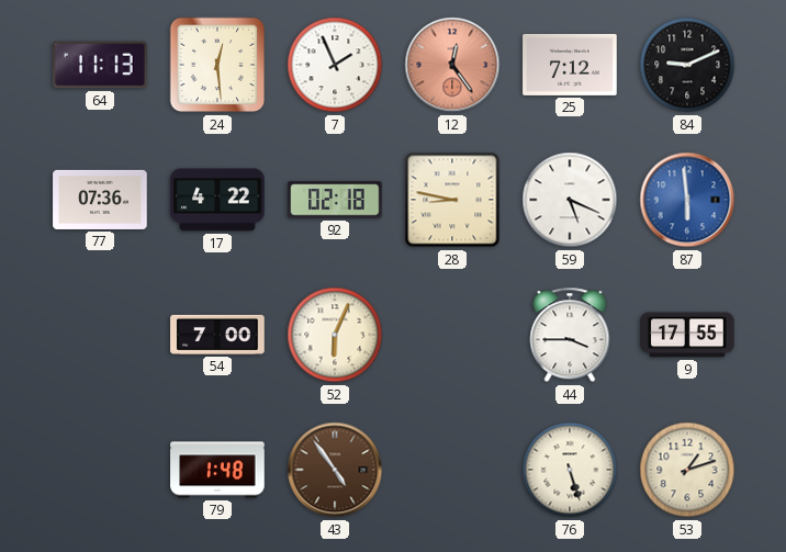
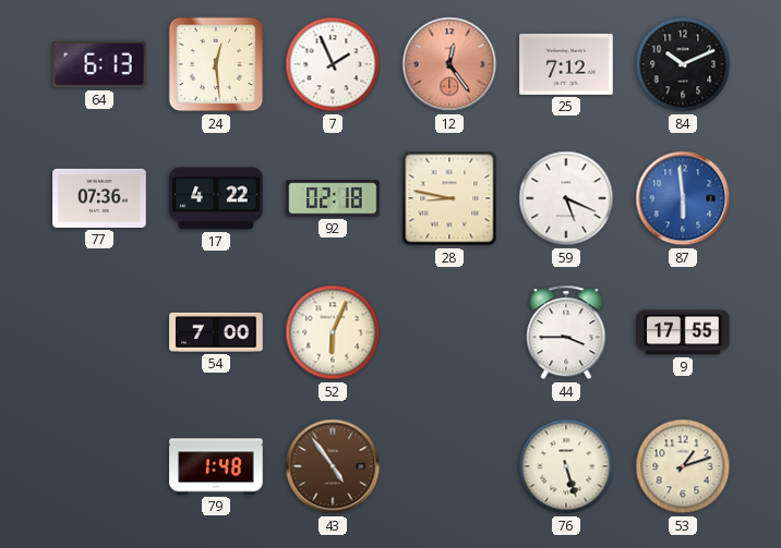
64: 11:13 -> 6:13 (99, 64)
84: 9:11 -> 10:11 (683, 64)
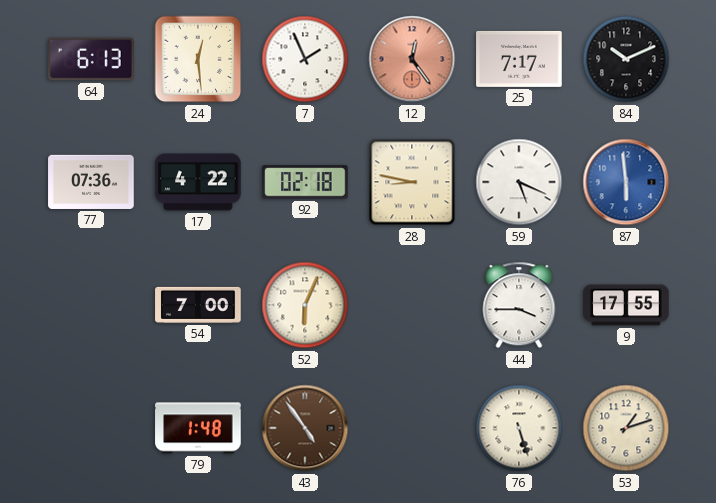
25: 7:12 -> 7:17 (519, 59)
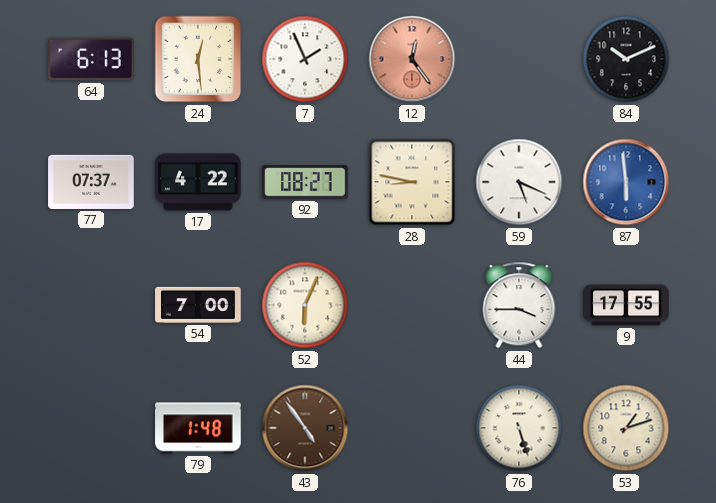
25: 7:17 -> none (519, 59)
77: 07:36 -> 07:37 (91, 182)
92: 02:18 -> 08:27 (305, 182)
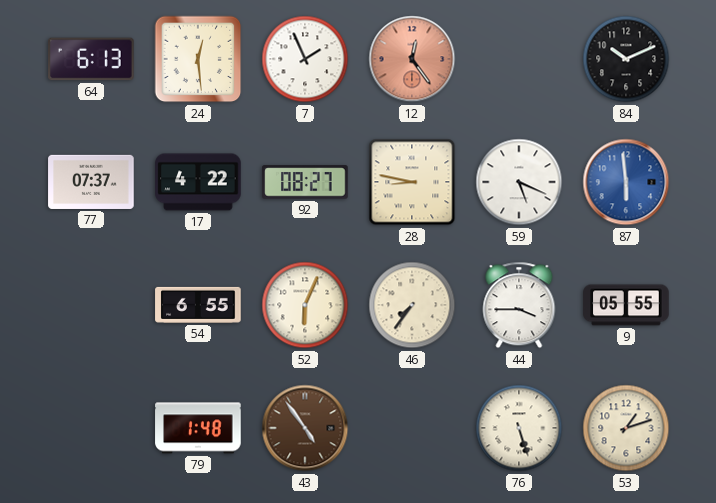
54: 7:00 -> 6:55 (198, 305)
46: none -> 7:36 (412, 305)
9: 17:55 -> 05:55 (626, 305)
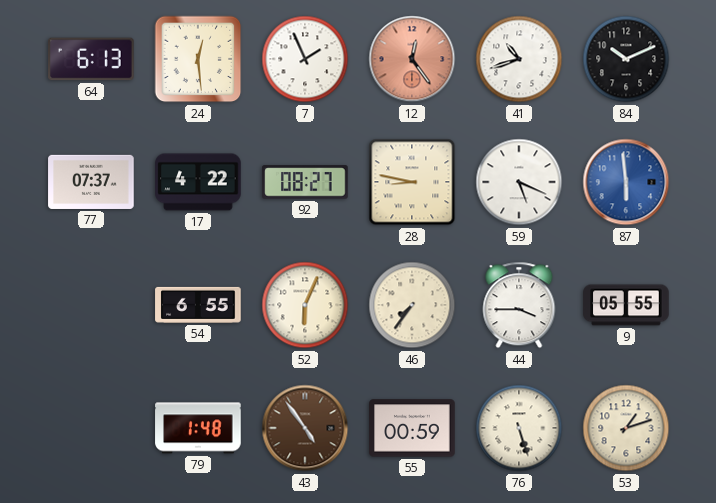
41: none -> 10:42 (519, 59)
55: none -> 00:59 (412, 428)
